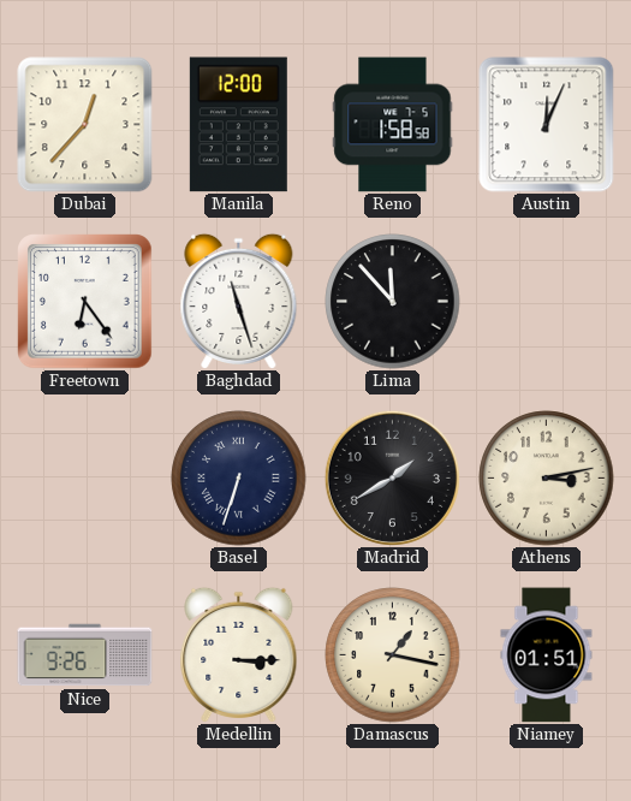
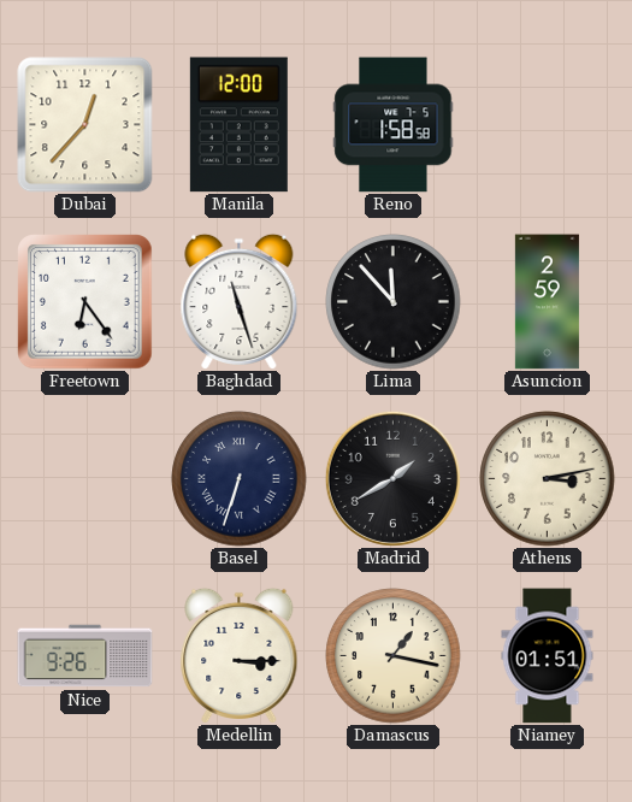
Austin: 12:04 -> none (547, 125)
Asuncion: none -> 2:59 (547, 302)
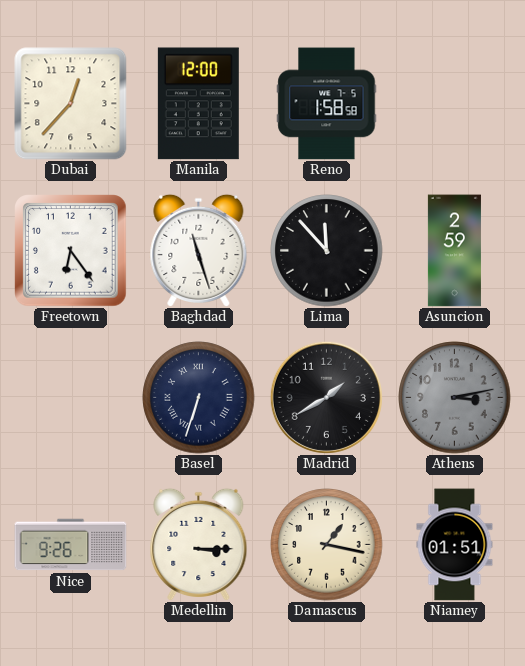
Athens dial: cream -> grey (455, 398)
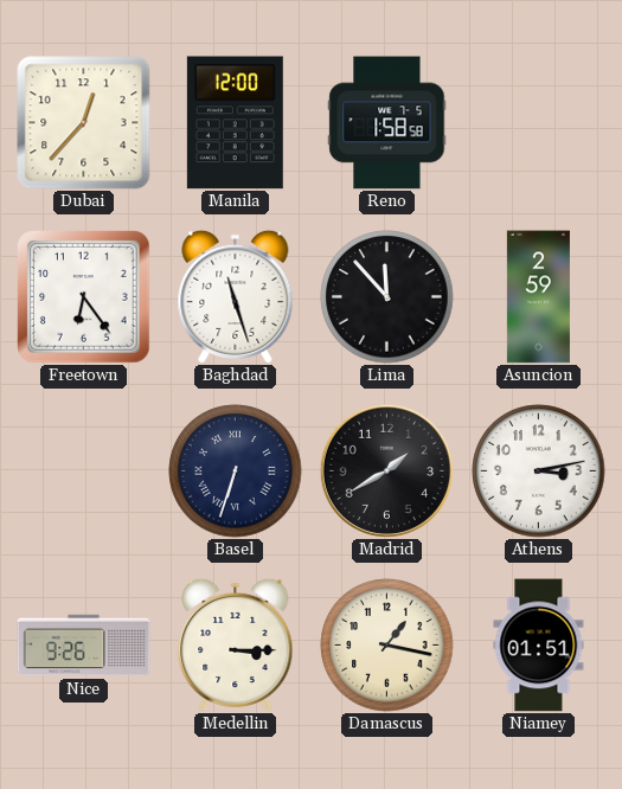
Athens dial: grey -> white (539, 472)
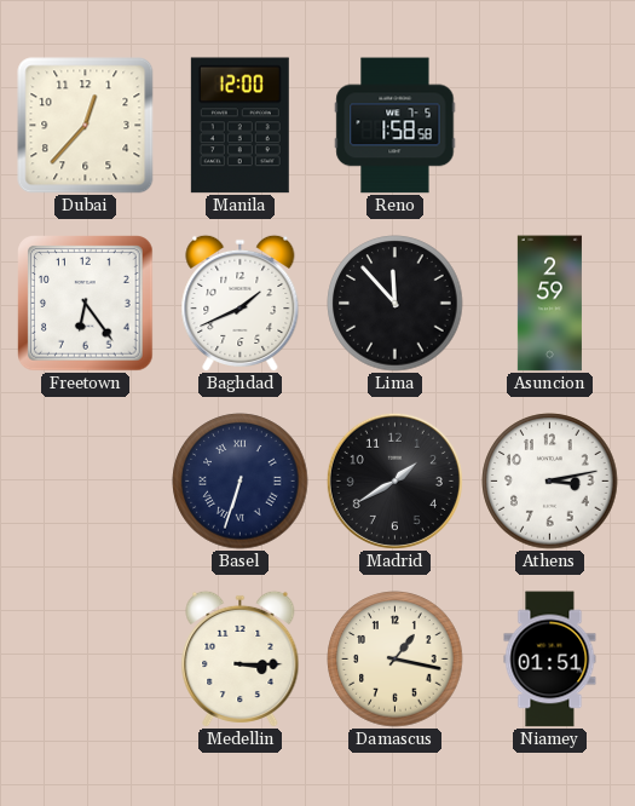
Baghdad: 11:27 -> 1:41 (241, 303)
Nice: 9:26 -> none (84, 646)
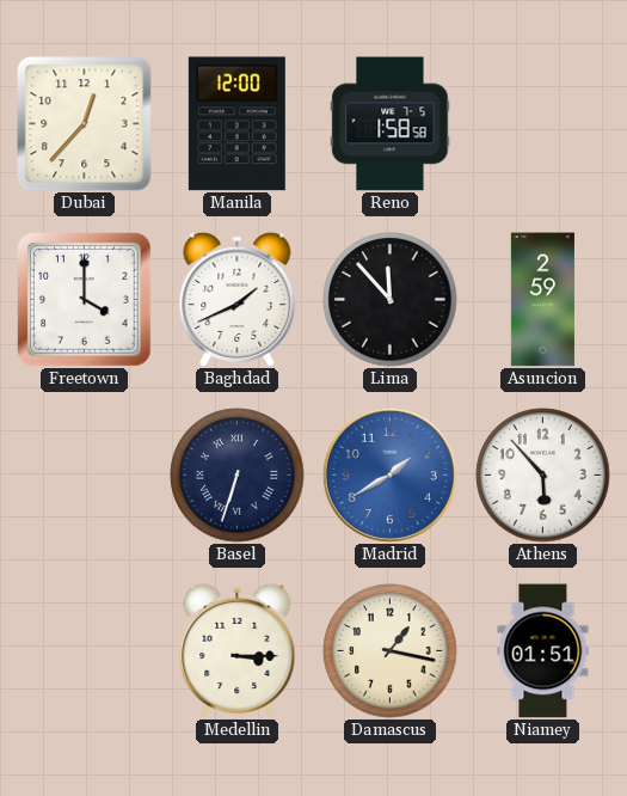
Freetown: 6:24 -> 4:00 (85, 300)
Madrid dial: black -> blue (389, 474)
Athens: 3:13 -> 5:53 (543, 476)
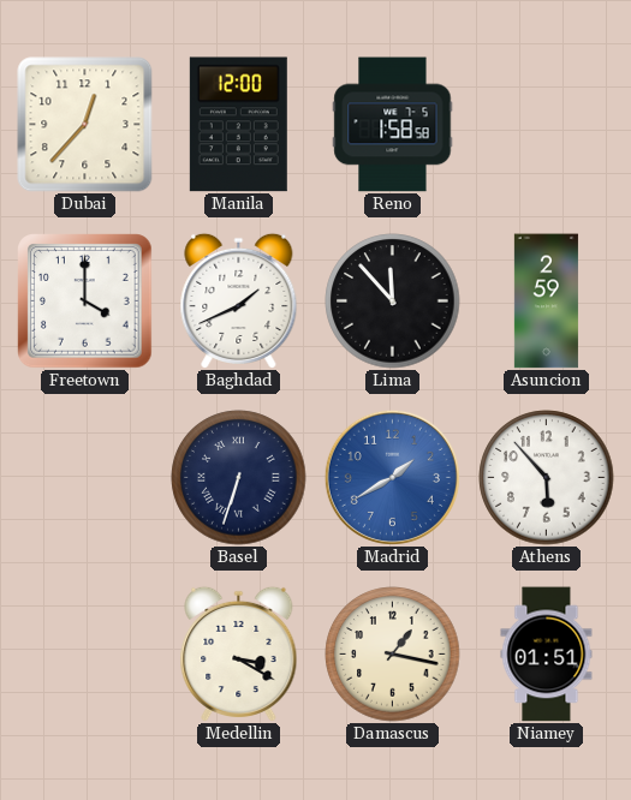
Medellin: 3:15 -> 3:20 (239, 653)
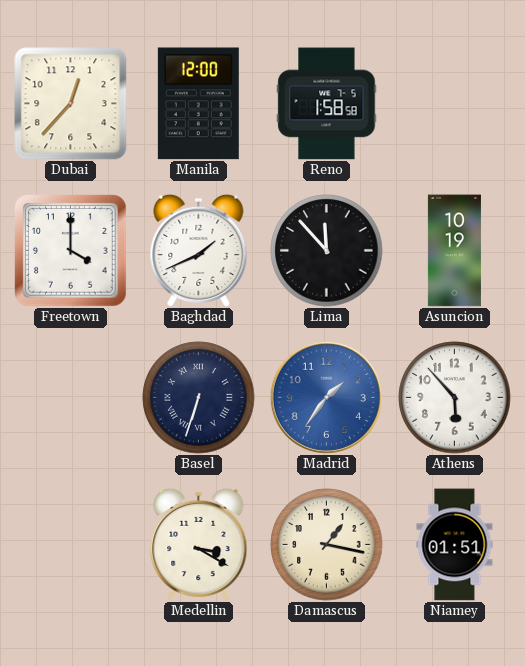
Asuncion: 2:59 -> 10:19 (454, 251)
Madrid: 1:40 -> 1:36 (326, 397)
